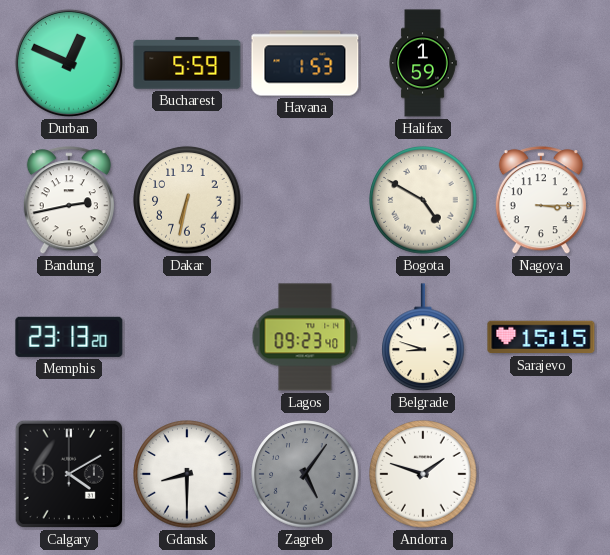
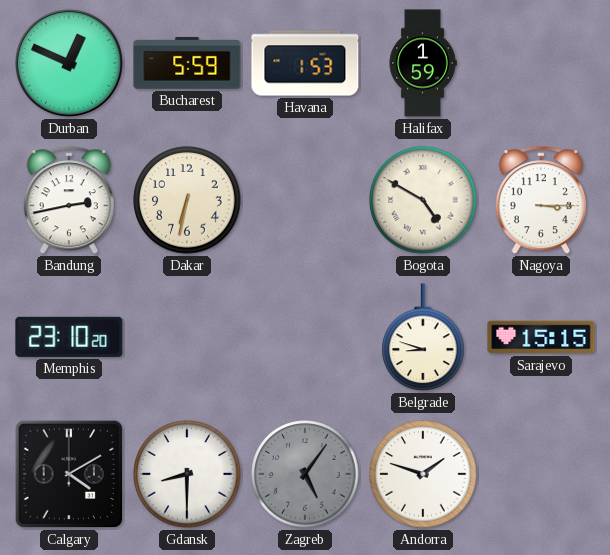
Memphis: 23:13 -> 23:10 (69, 337)
Lagos: 09:23 -> none (305, 337)
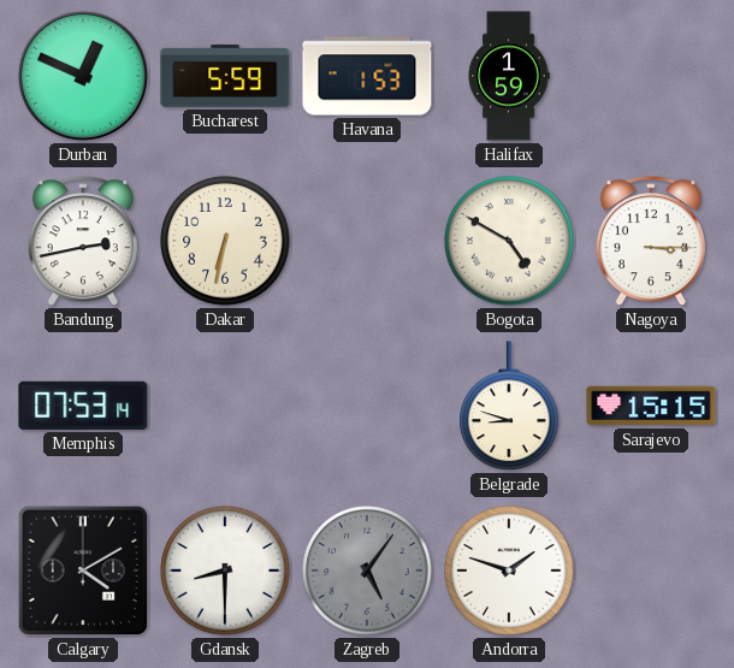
Memphis: 23:10 -> 07:53 (83, 406)
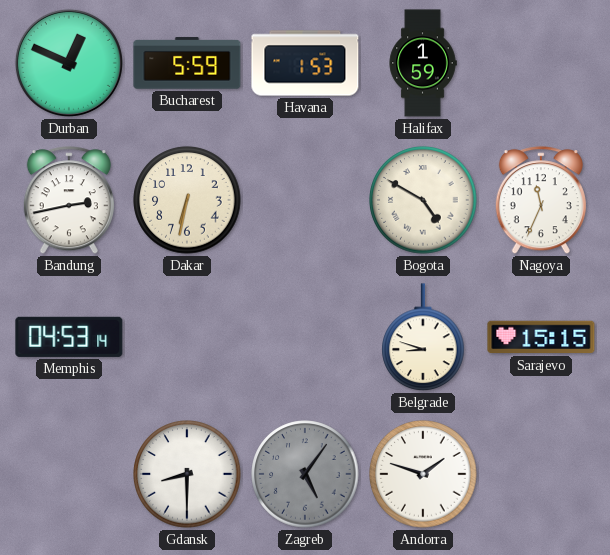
Nagoya: 3:15 -> 11:34 (541, 201)
Memphis: 07:53 -> 04:53 (69, 337)
Calgary: 4:10 -> none (83, 571)
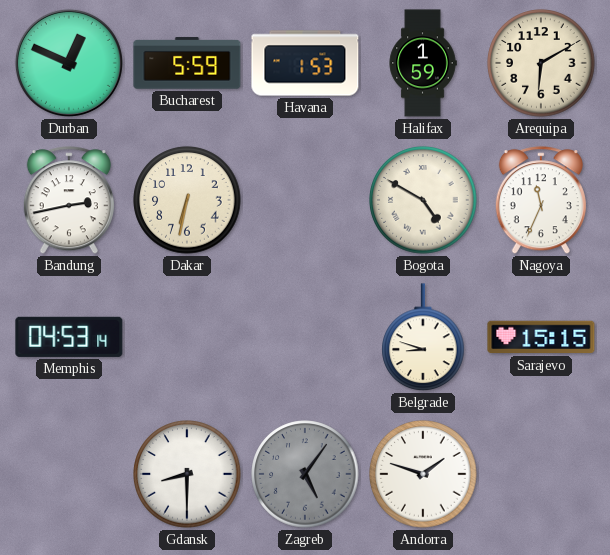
Arequipa: none -> 6:10 (541, 63)
